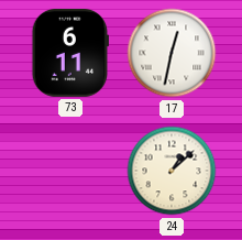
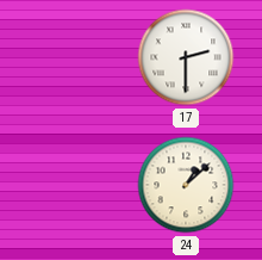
73: 6:11 -> none (69, 53)
17: 12:32 -> 2:30 (186, 57)
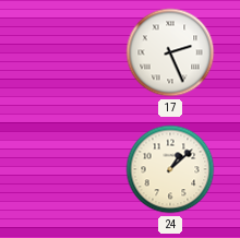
17: 2:30 -> 2:26 (170, 52)
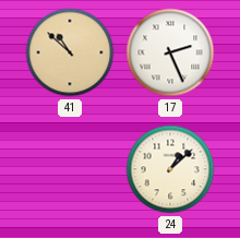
41: none -> 10:52 (70, 52)
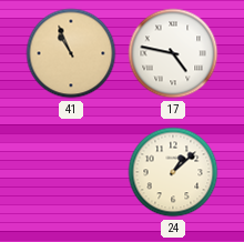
41: 10:52 -> 10:56 (71, 53)
17: 2:26 -> 4:47 (173, 53)
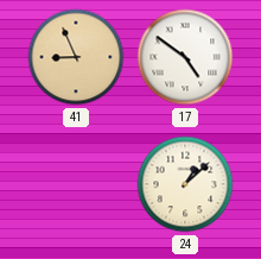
41: 10:56 -> 8:56 (76, 57)
17: 4:47 -> 4:51 (185, 57)
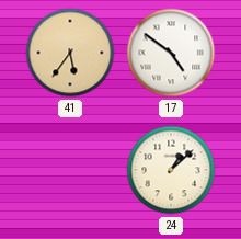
41: 8:56 -> 5:36 (70, 53)
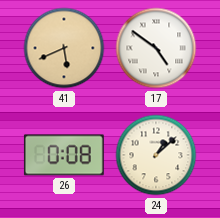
41: 5:36 -> 5:41 (64, 48)
26: none -> 0:08 (64, 155)
